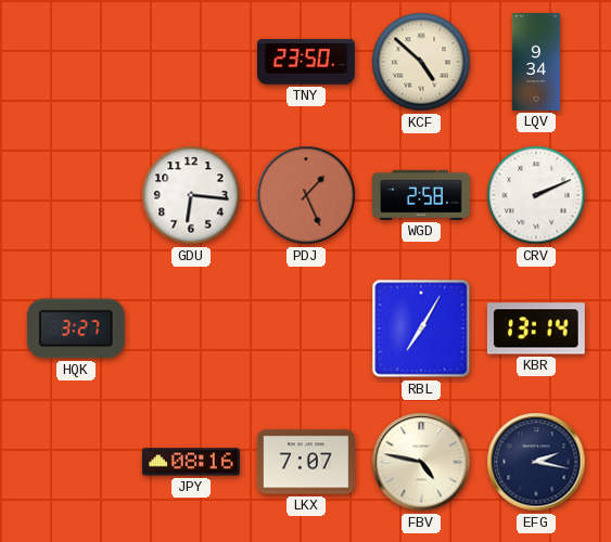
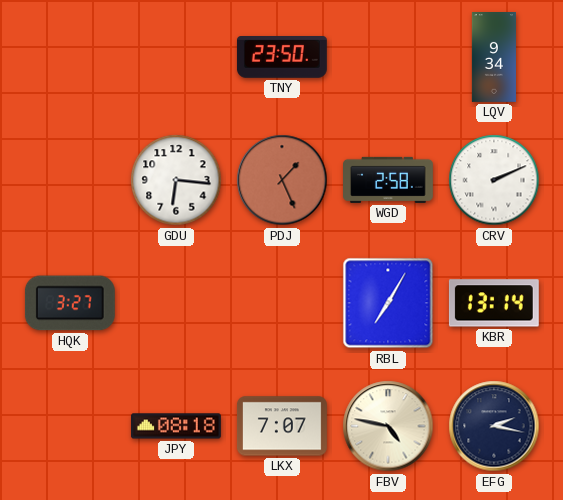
KCF: 4:52 -> none (421, 62)
JPY: 08:16 -> 08:18 (176, 426)
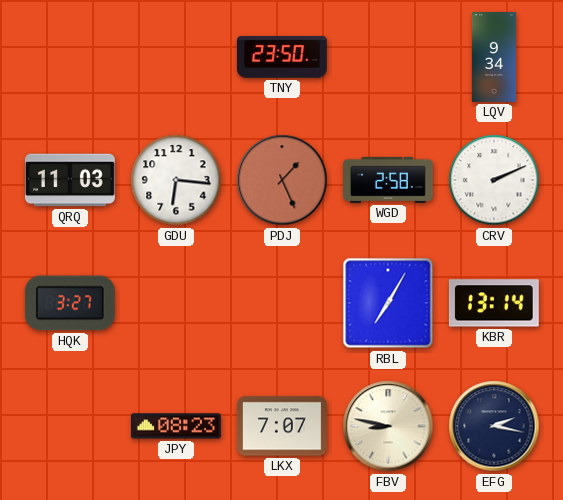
QRQ: none -> 11:03 (70, 180)
JPY: 08:18 -> 08:23 (176, 426)
FBV: 4:47 -> 8:47 (388, 426)
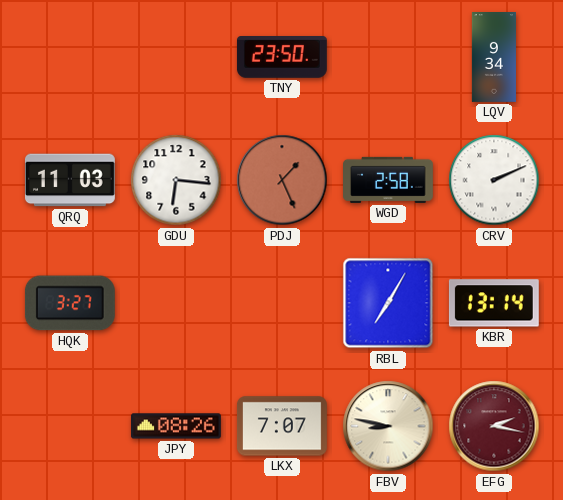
JPY: 08:23 -> 08:26 (176, 426)
EFG dial: navy -> burgundy (494, 426)
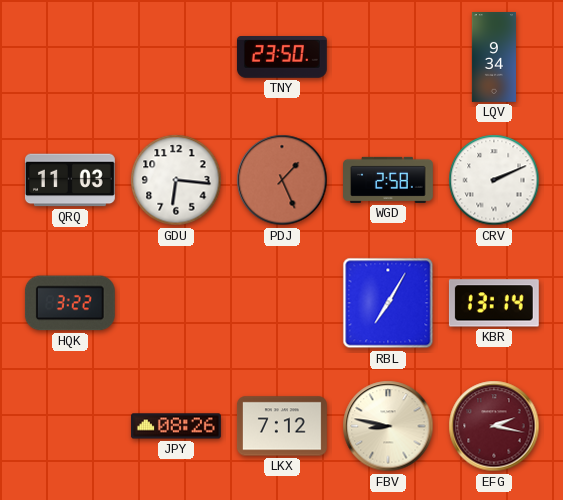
HQK: 3:27 -> 3:22 (70, 303)
LKX: 7:07 -> 7:12 (282, 426)
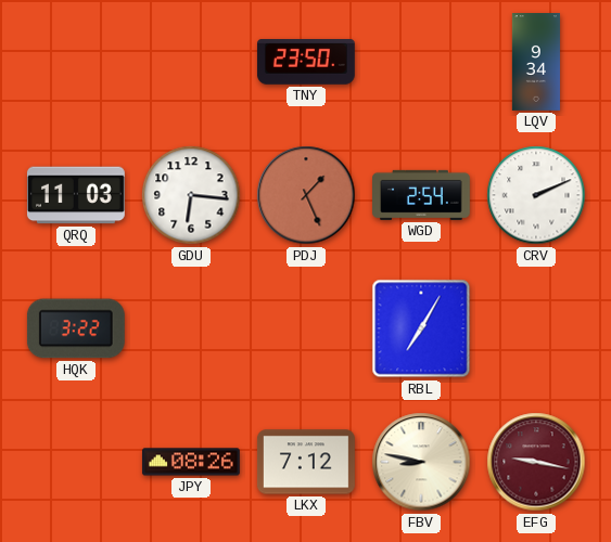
WGD: 2:58 -> 2:54 (422, 195)
KBR: 13:14 -> none (494, 303)
EFG: 2:17 -> 9:17 (536, 462)
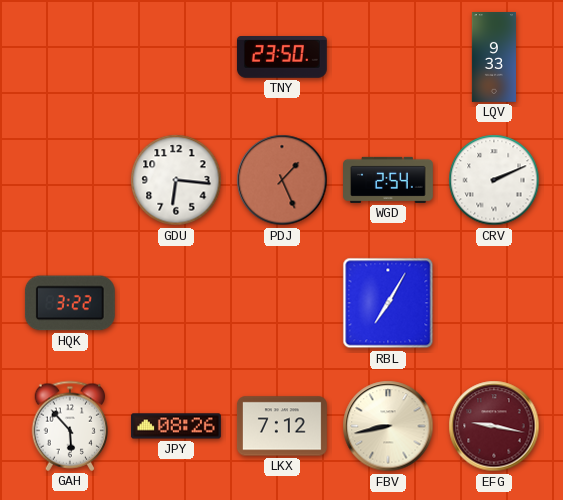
LQV: 9:34 -> 9:33 (493, 58)
QRQ: 11:03 -> none (76, 195)
GAH: none -> 5:53 (70, 426)
FBV: 8:47 -> 8:43 (388, 426)
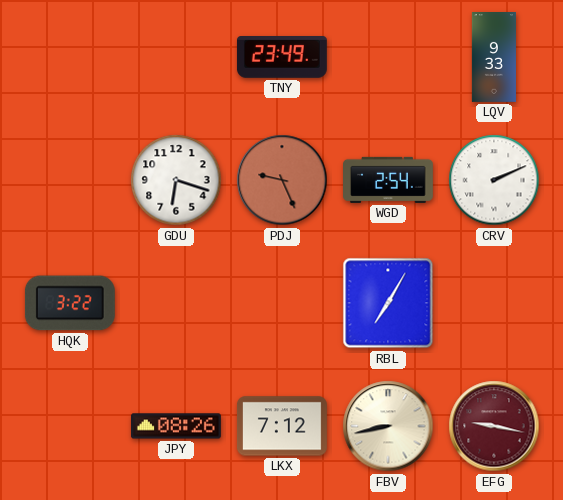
TNY: 23:50 -> 23:49 (282, 58)
GDU: 6:16 -> 6:18 (176, 180)
PDJ: 1:26 -> 9:26 (282, 180)
GAH: 5:53 -> none (70, 426)
